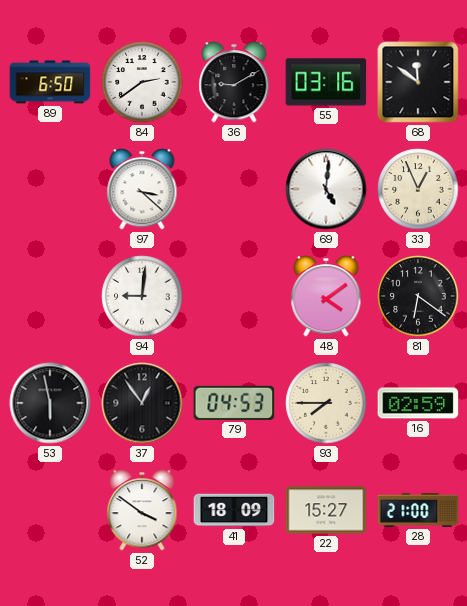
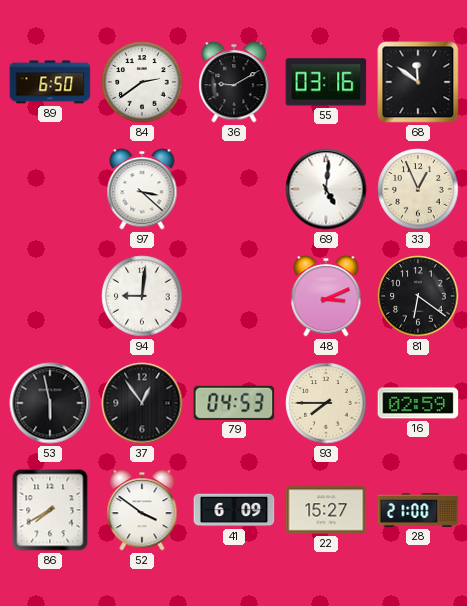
48: 4:09 -> 3:11 (326, 296)
86: none -> 7:40 (50, 510)
41: 18:09 -> 6:09 (234, 510)
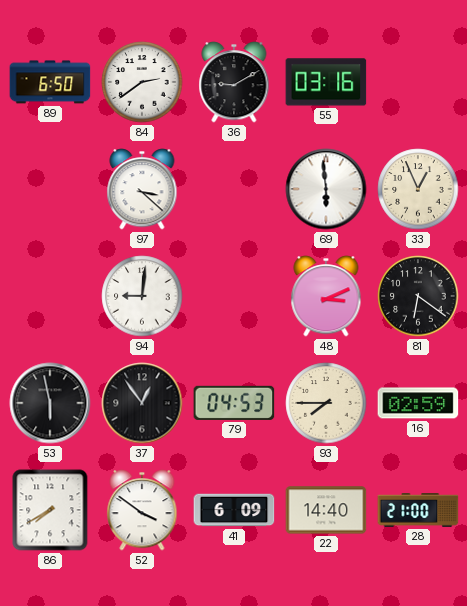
68: 11:51 -> none (418, 82)
69: 5:01 -> 5:59 (326, 189)
22: 15:27 -> 14:40 (326, 510)
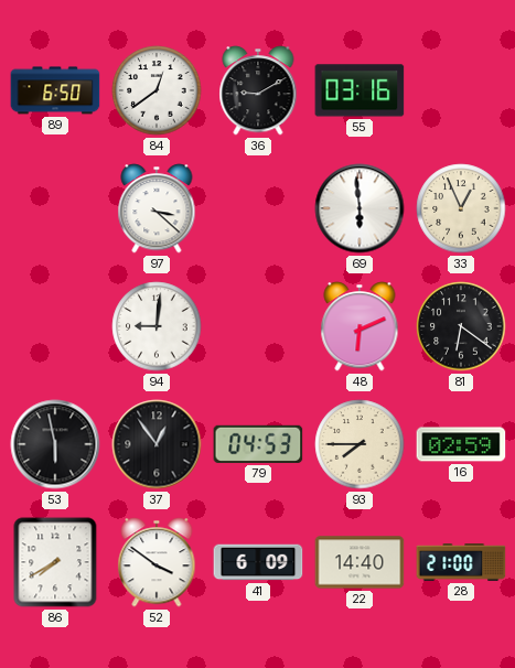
84: 2:39 -> 12:39 (157, 90)
48: 3:11 -> 6:11 (360, 326)
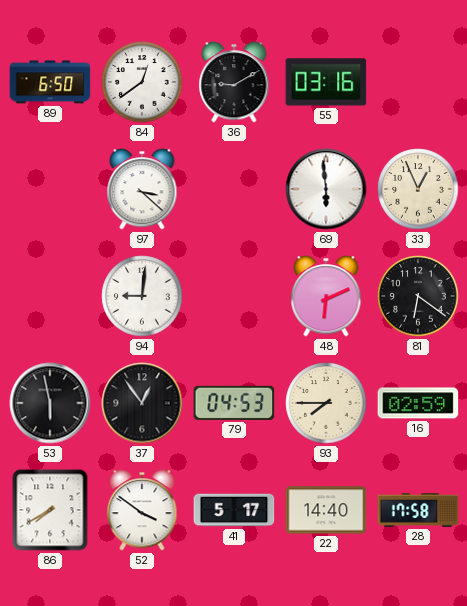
41: 6:09 -> 5:17 (234, 510)
28: 21:00 -> 17:58 (418, 511)
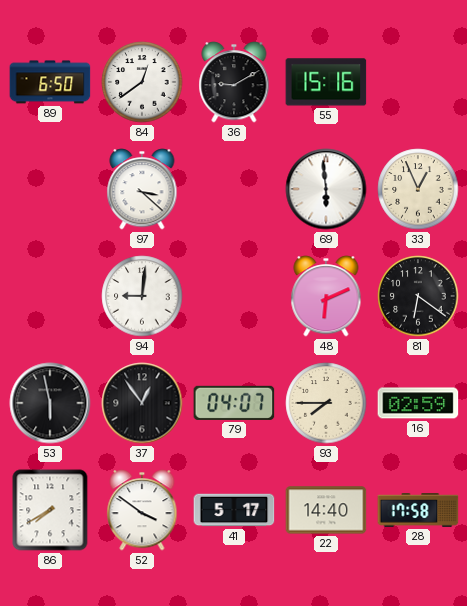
55: 03:16 -> 15:16 (326, 82)
79: 04:53 -> 04:07 (234, 403)
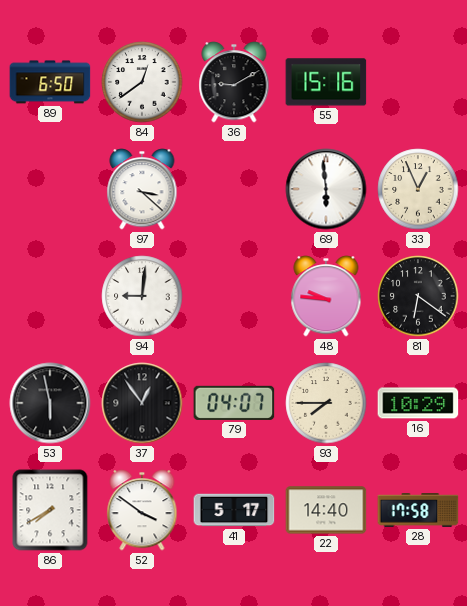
48: 6:11 -> 9:46 (326, 296)
16: 02:59 -> 10:29 (418, 403)
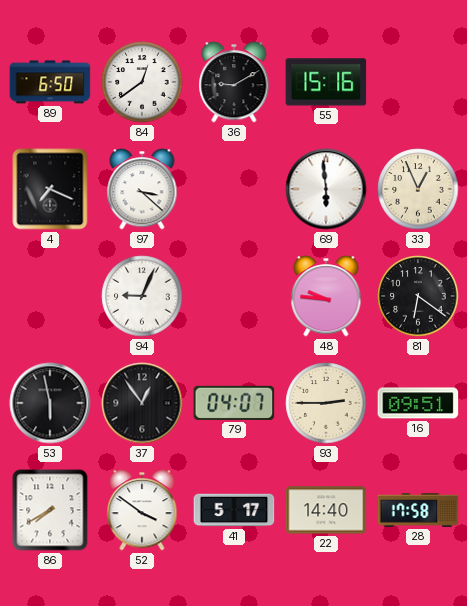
4: none -> 7:19 (50, 189)
94: 9:01 -> 9:04 (142, 296)
93: 7:45 -> 2:45 (326, 403)
16: 10:29 -> 09:51 (418, 403)
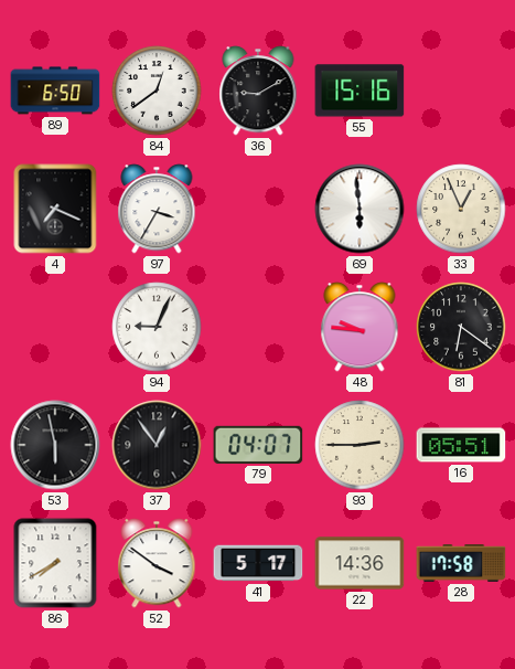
97: 3:22 -> 3:35 (157, 209)
16: 09:51 -> 05:51 (461, 445)
22: 14:40 -> 14:36 (360, 563)
